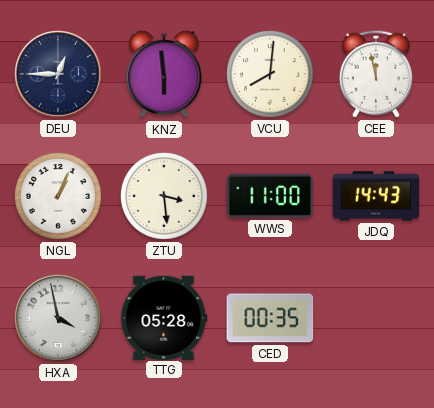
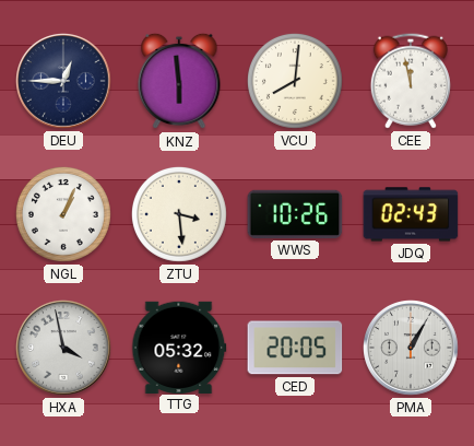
WWS: 11:00 -> 10:26 (295, 214)
JDQ: 14:43 -> 02:43 (411, 214)
TTG: 05:28 -> 05:32 (179, 347)
CED: 00:35 -> 20:05 (295, 348)
PMA: none -> 1:05 (412, 349)
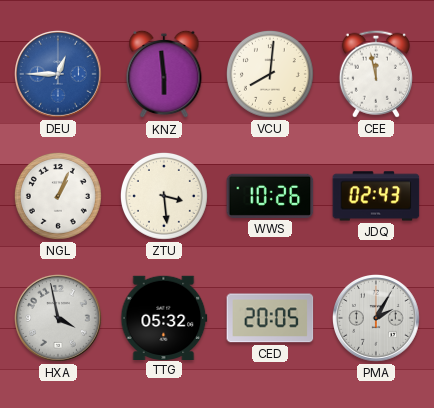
DEU dial: navy -> blue (59, 75)
PMA: 1:05 -> 2:05 (377, 319)
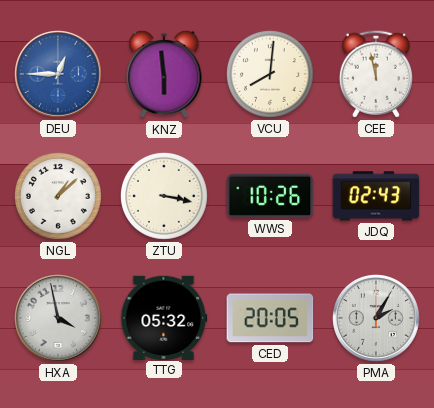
NGL: 1:04 -> 1:08 (58, 196)
ZTU: 3:29 -> 3:17 (164, 196)
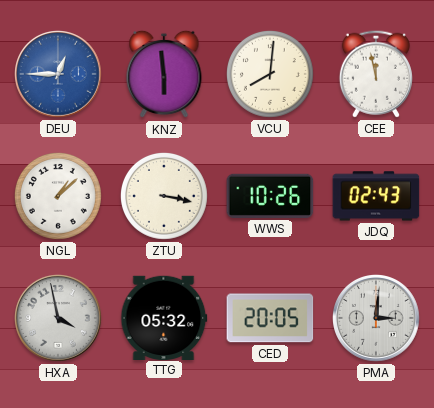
PMA: 2:05 -> 3:01 (377, 319)
